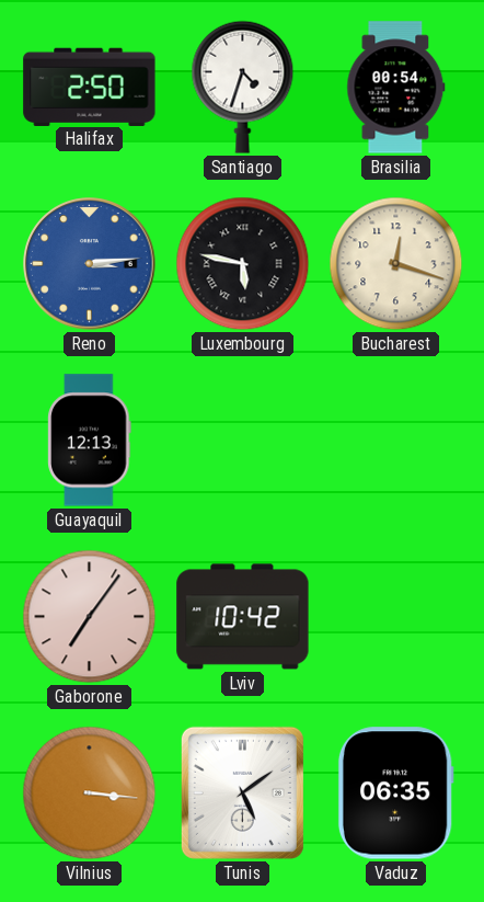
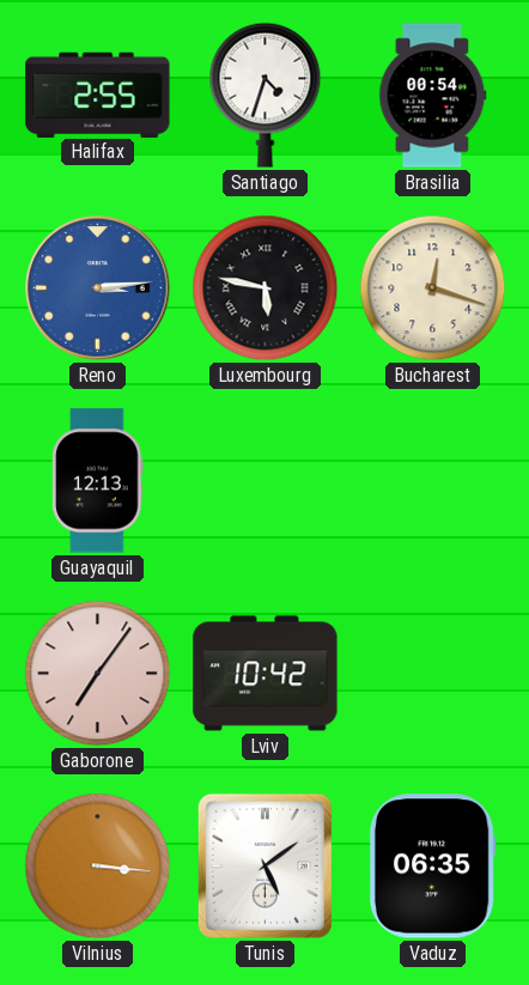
Halifax: 2:50 -> 2:55 (98, 95)
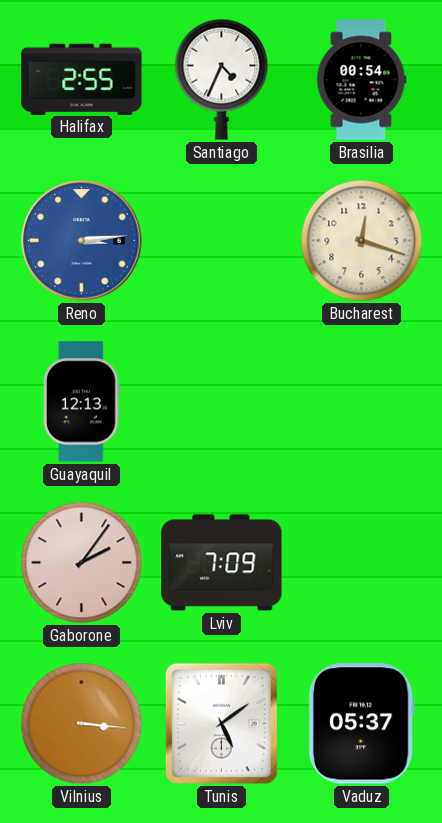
Santiago: 4:33 -> 4:34 (222, 79)
Luxembourg: 5:47 -> none (266, 288)
Gaborone: 7:06 -> 2:06 (82, 563)
Lviv: 10:42 -> 7:09 (222, 563)
Vaduz: 06:35 -> 05:37 (361, 724)
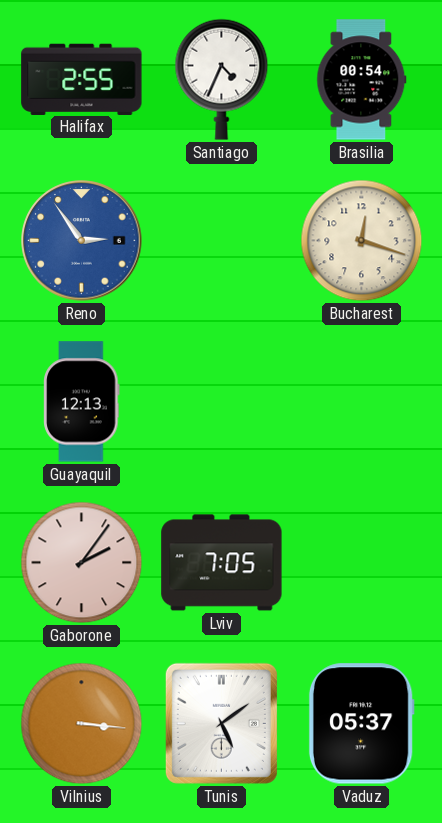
Reno: 3:14 -> 2:54 (82, 241)
Lviv: 7:09 -> 7:05 (222, 563)
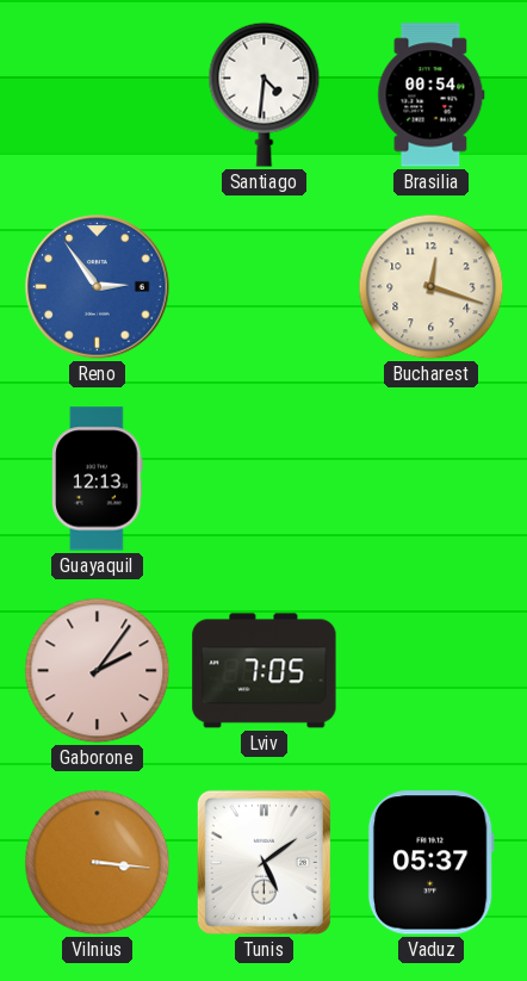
Halifax: 2:55 -> none (82, 79)
Santiago: 4:34 -> 4:31 (265, 94)
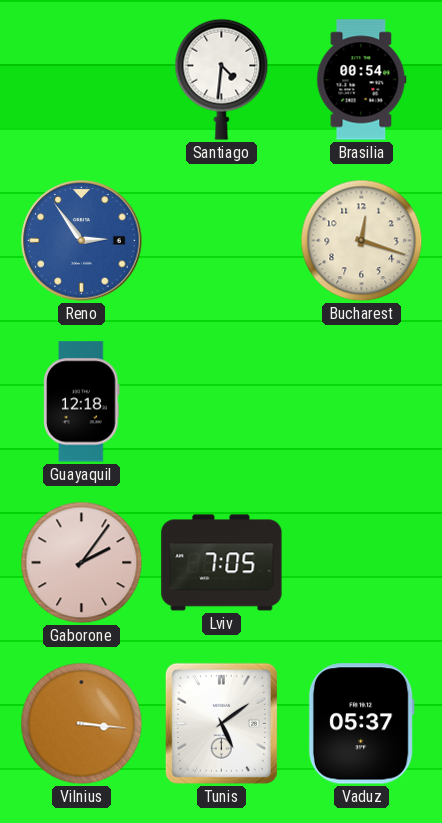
Guayaquil: 12:13 -> 12:18 (82, 402)
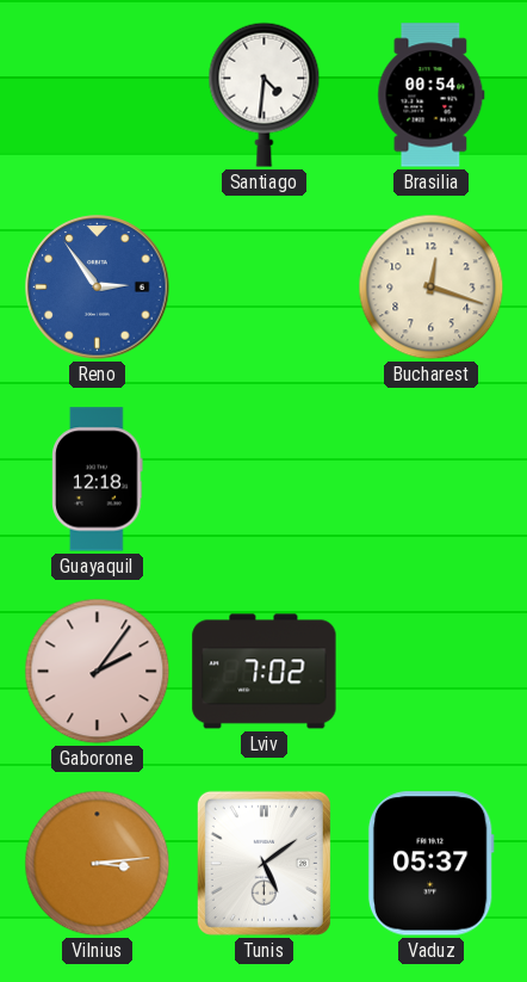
Lviv: 7:05 -> 7:02 (265, 672)
Vilnius: 3:16 -> 3:14 (98, 864)
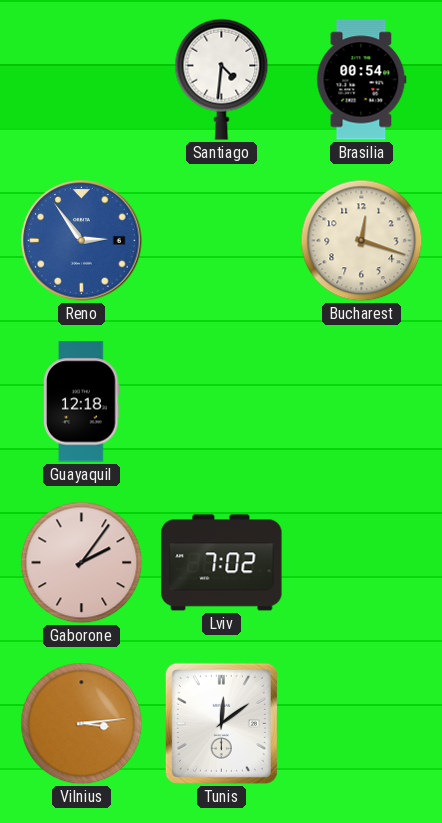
Tunis: 5:09 -> 12:09 (221, 723)
Vaduz: 05:37 -> none (430, 864)
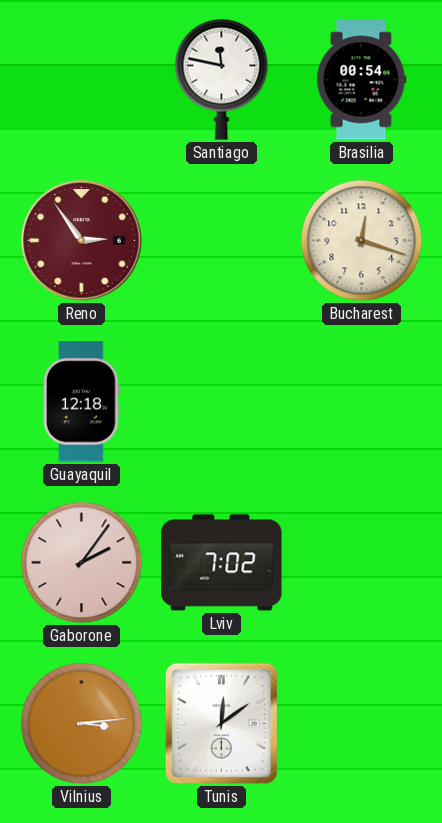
Santiago: 4:31 -> 11:47 (222, 79)
Reno dial: blue -> burgundy (82, 241)
